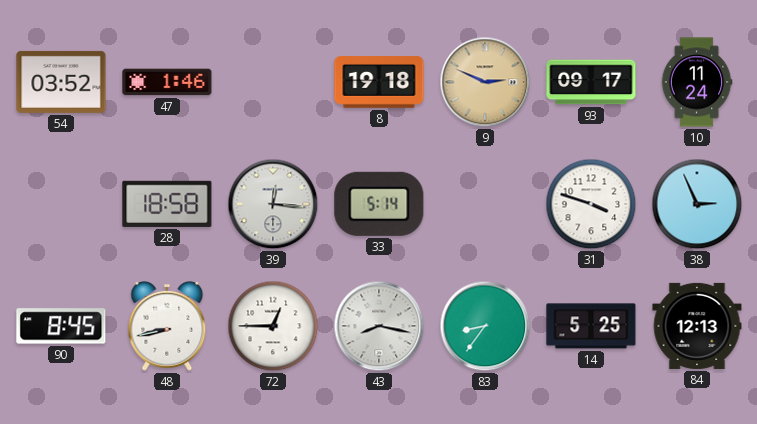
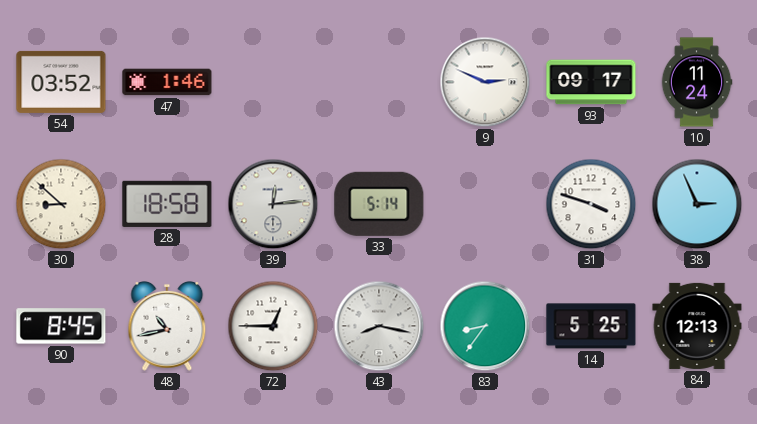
8: 19:18 -> none (379, 82)
9 dial: champagne -> white (485, 82)
30: none -> 8:52 (61, 204)
39: 12:16 -> 12:14 (273, 204)
48: 8:43 -> 10:43 (167, 326)
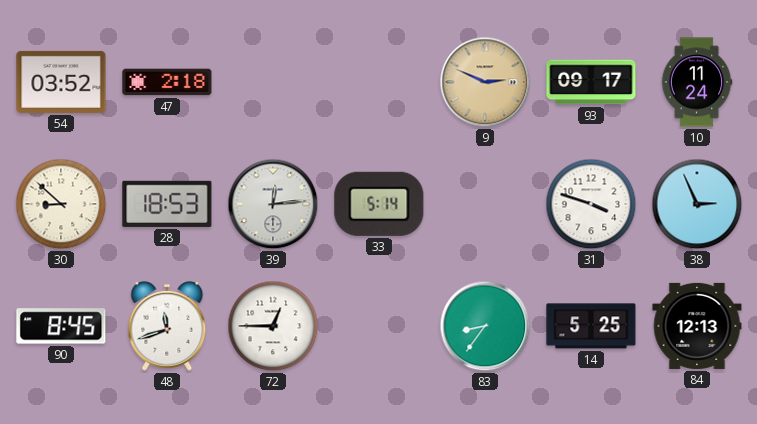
47: 1:46 -> 2:18 (167, 82)
9 dial: white -> champagne (485, 82)
28: 18:58 -> 18:53 (167, 204)
48: 10:43 -> 11:42 (167, 326)
43: 8:17 -> none (379, 326)
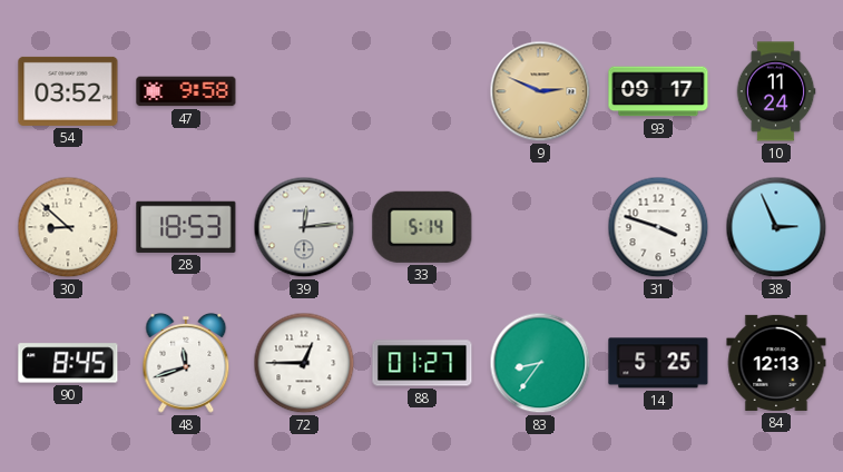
47: 2:18 -> 9:58 (186, 91)
88: none -> 01:27 (422, 363)
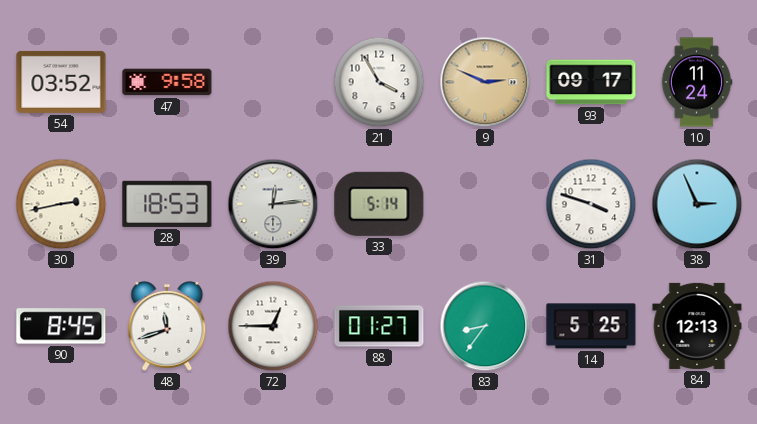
21: none -> 3:55 (379, 82)
30: 8:52 -> 2:43 (61, 204)
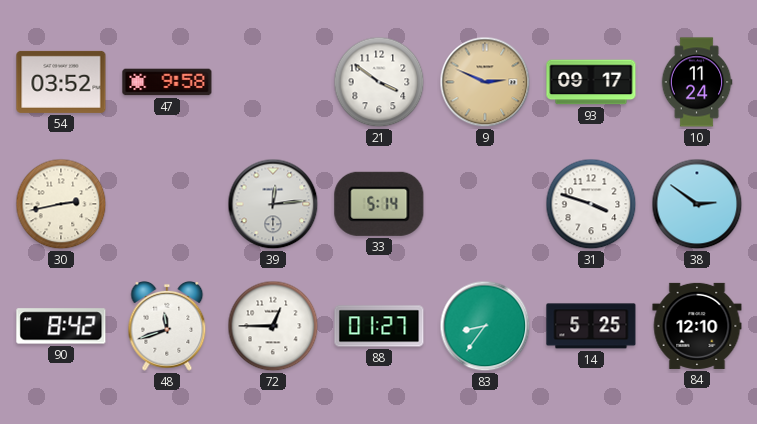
21: 3:55 -> 3:51 (379, 82)
28: 18:53 -> none (167, 204)
38: 2:56 -> 2:51 (697, 204)
90: 8:45 -> 8:42 (61, 326)
84: 12:13 -> 12:10 (697, 326)
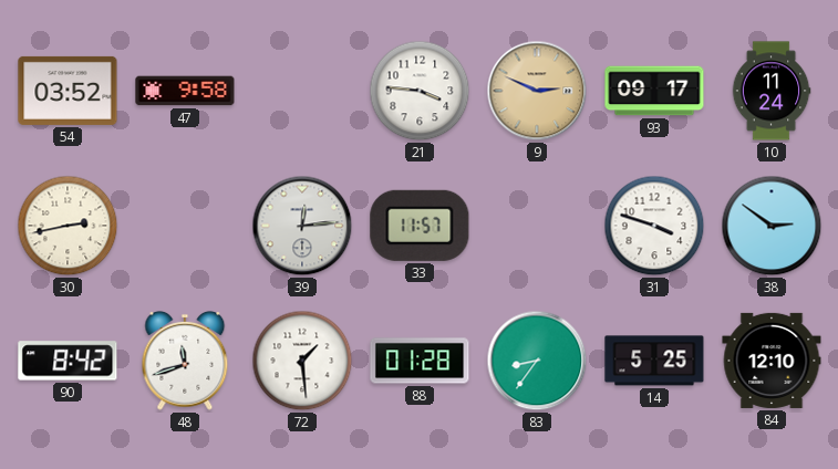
21: 3:51 -> 3:46 (420, 91)
33: 5:14 -> 11:57 (420, 226)
72: 12:45 -> 1:29 (302, 361)
88: 01:27 -> 01:28 (420, 361)
